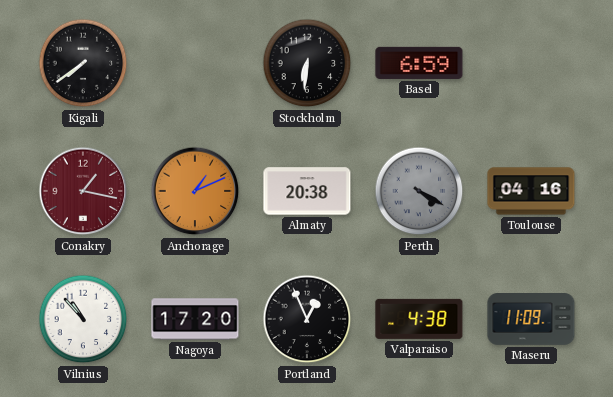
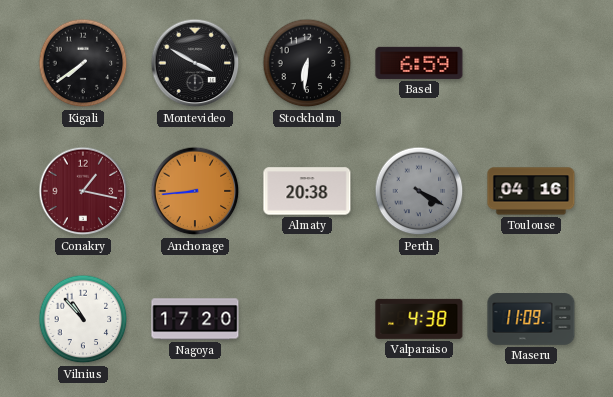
Montevideo: none -> 3:50 (195, 63)
Anchorage: 1:11 -> 8:44 (195, 191)
Portland: 12:56 -> none (307, 319)
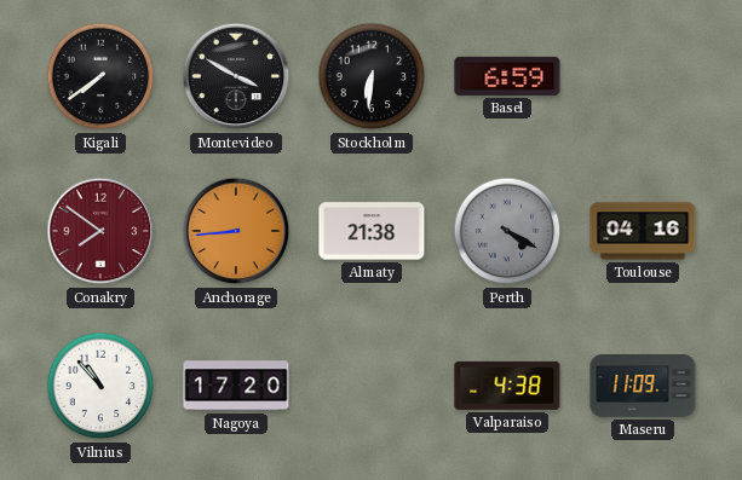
Conakry: 1:17 -> 7:51 (100, 231)
Almaty: 20:38 -> 21:38 (372, 231)
